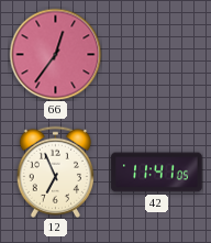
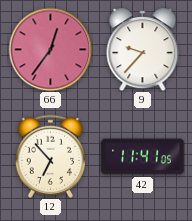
9: none -> 9:37 (143, 50)
12: 6:56 -> 6:53 (50, 156)
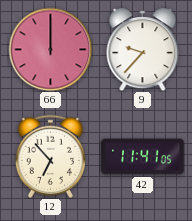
66: 12:36 -> 12:00 (50, 49)
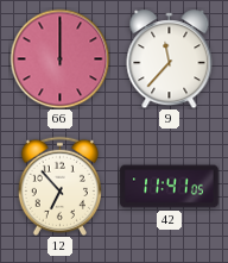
9: 9:37 -> 11:37 (170, 60)
